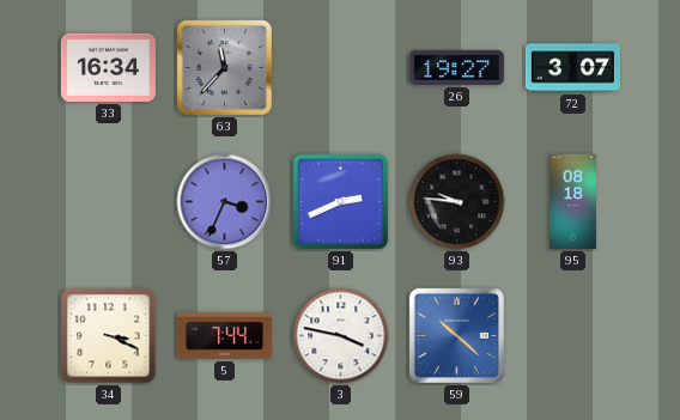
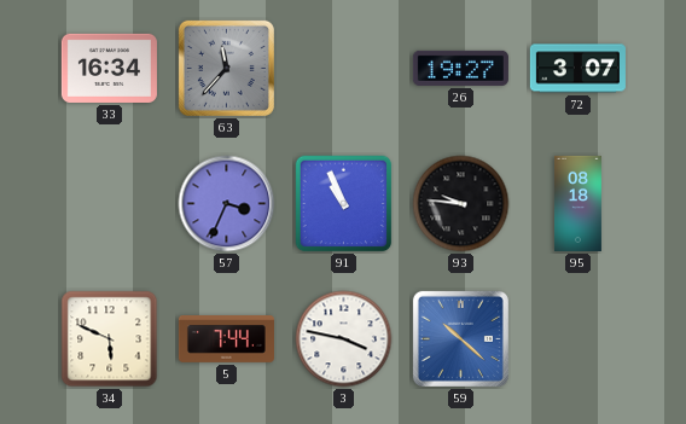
91: 2:41 -> 10:56 (344, 204)
34: 3:19 -> 5:49 (110, 339)
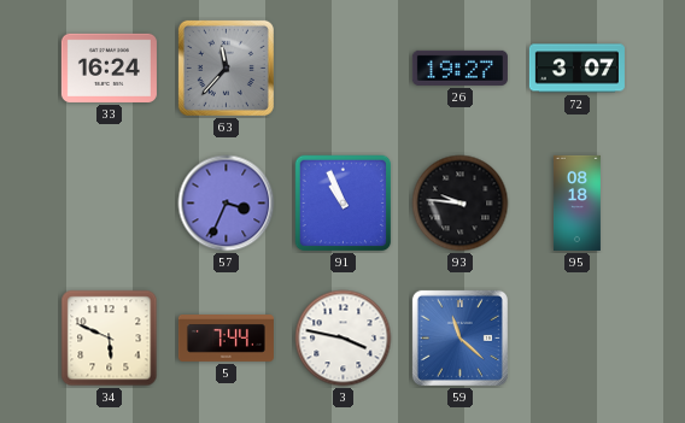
33: 16:34 -> 16:24 (109, 67)
59: 10:22 -> 11:22 (459, 337)
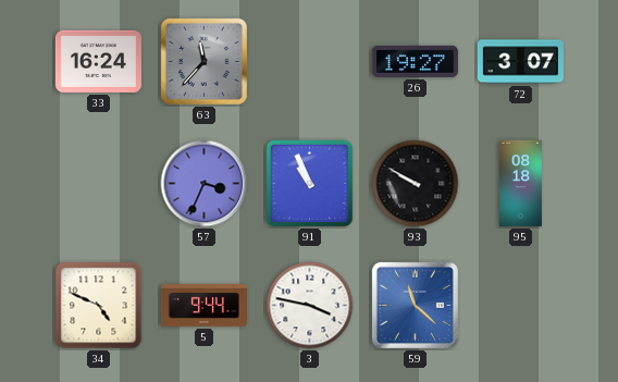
93: 9:46 -> 9:50 (416, 184)
34: 5:49 -> 4:49 (99, 306)
5: 7:44 -> 9:44 (203, 306)
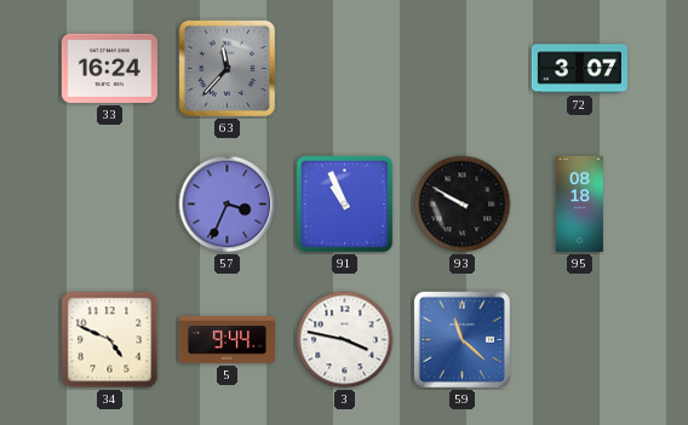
26: 19:27 -> none (415, 61)
